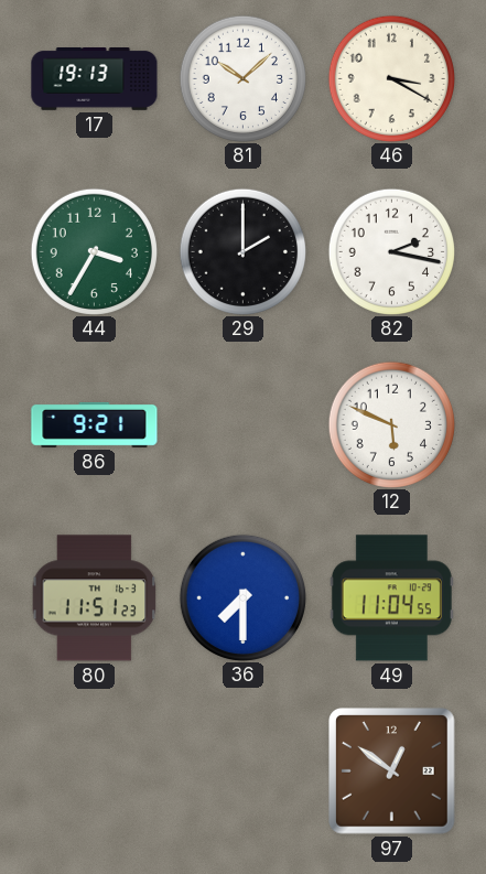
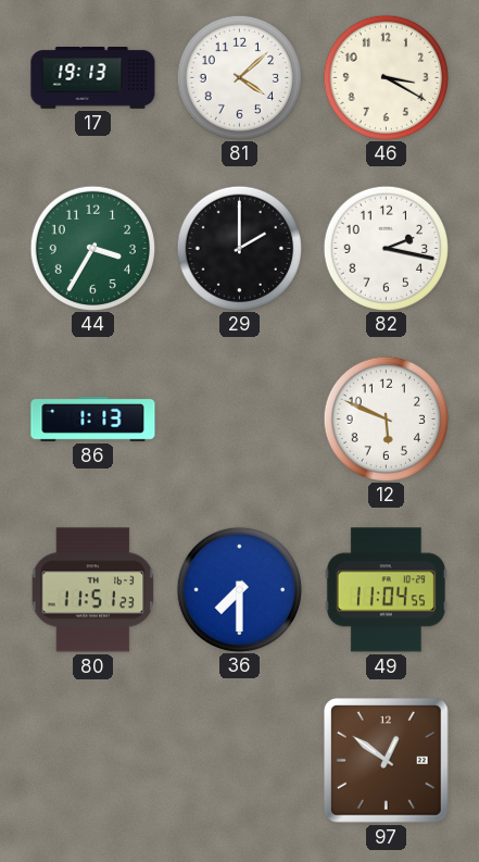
81: 10:08 -> 4:08 (239, 77)
86: 9:21 -> 1:13 (93, 418)
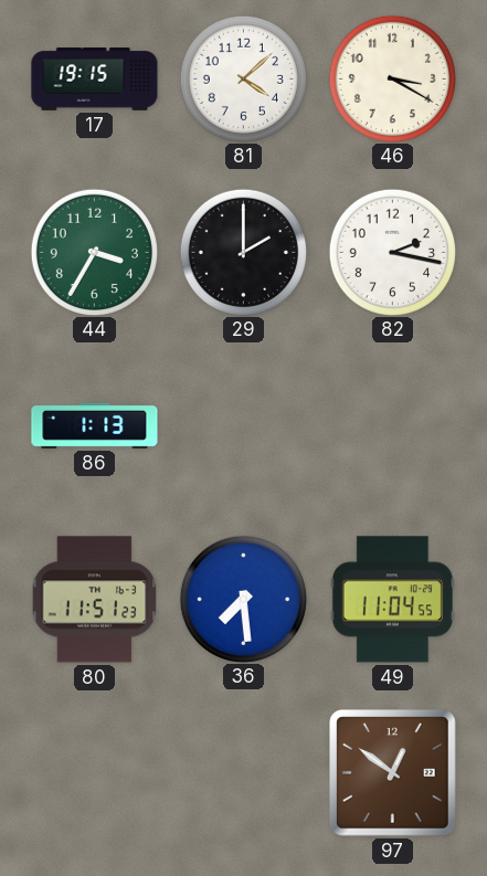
17: 19:13 -> 19:15 (95, 80)
12: 5:49 -> none (386, 418)
36: 7:30 -> 7:29 (243, 599)
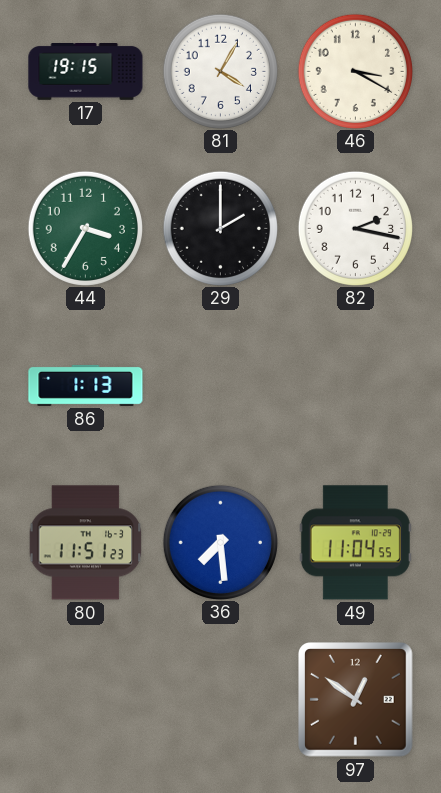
81: 4:08 -> 4:05 (220, 71)
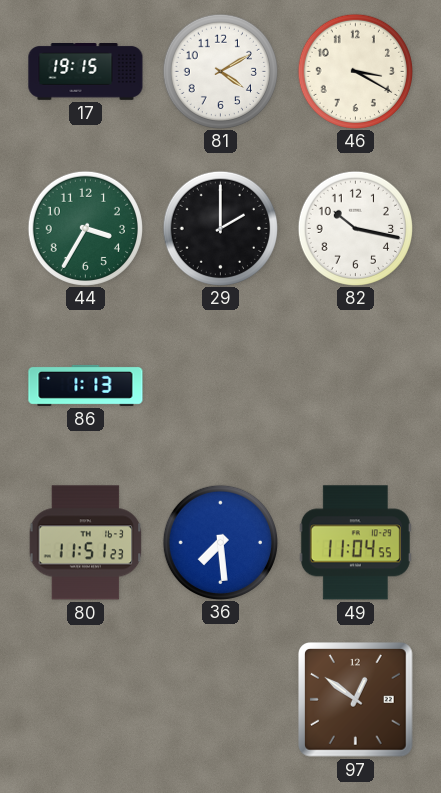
81: 4:05 -> 4:10 (220, 71)
82: 2:17 -> 10:17 (355, 228)
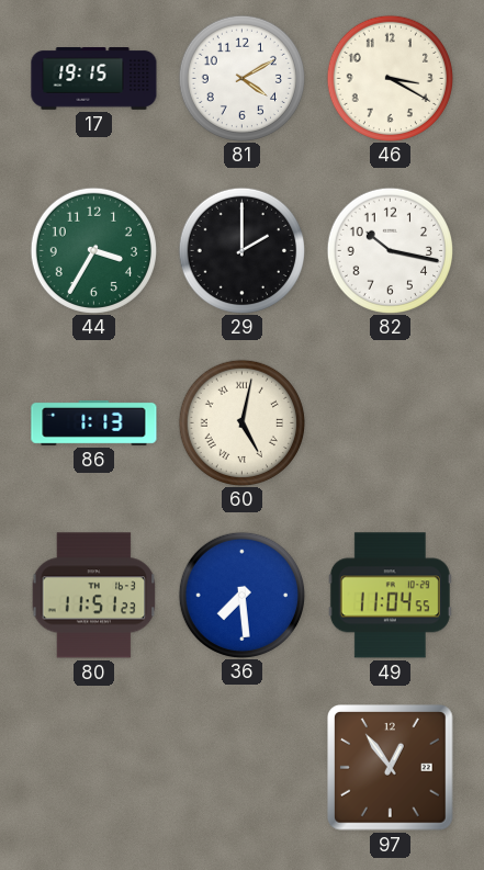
60: none -> 5:02 (241, 422)
97: 12:51 -> 12:54 (391, 768)
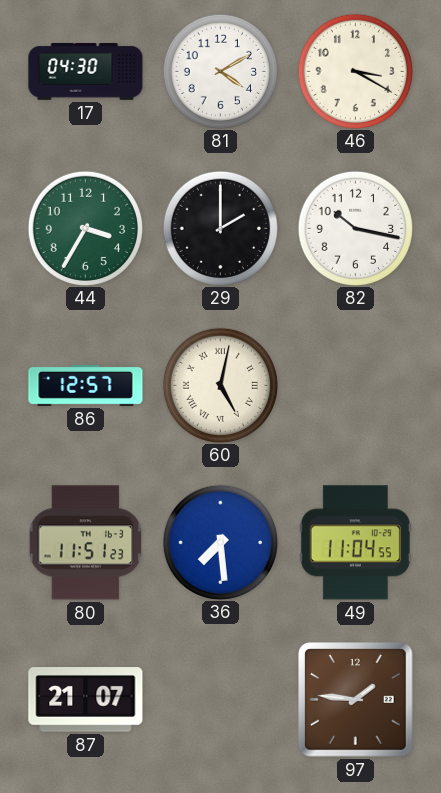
17: 19:15 -> 04:30 (86, 72)
86: 1:13 -> 12:57 (86, 385)
87: none -> 21:07 (86, 700)
97: 12:54 -> 1:46 (356, 700)
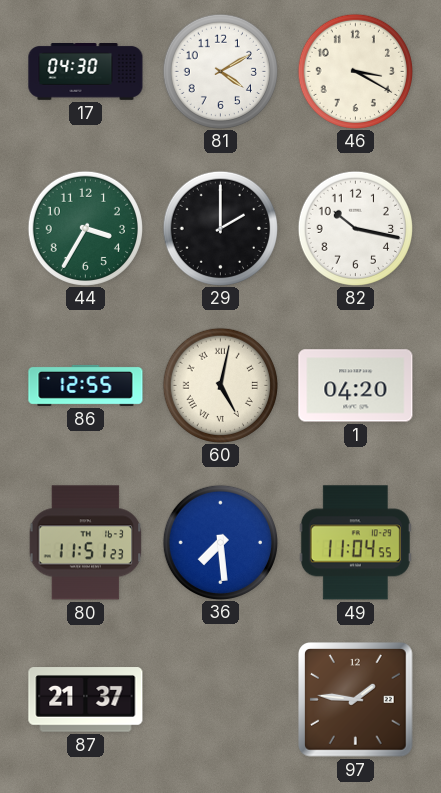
86: 12:57 -> 12:55 (86, 385)
1: none -> 04:20 (356, 386)
87: 21:07 -> 21:37 (86, 700)
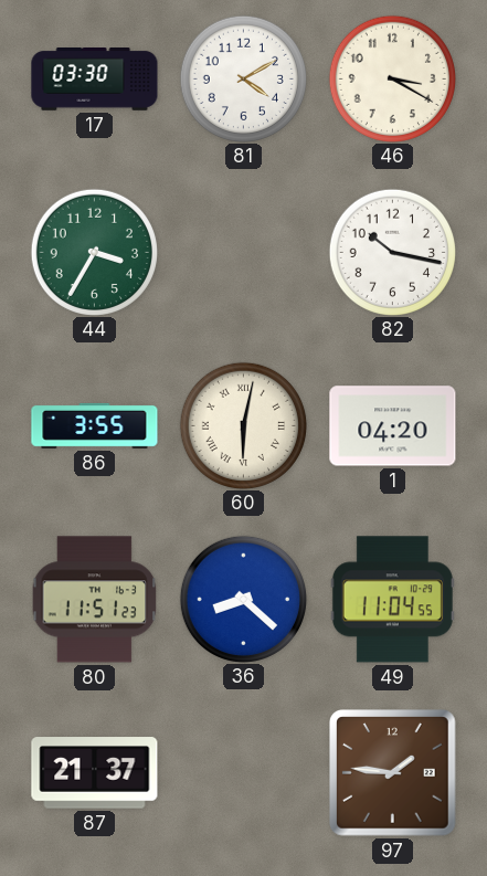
17: 04:30 -> 03:30 (95, 80)
29: 2:00 -> none (220, 228)
86: 12:55 -> 3:55 (95, 425)
60: 5:02 -> 6:02 (243, 425)
36: 7:29 -> 8:22 (243, 599)
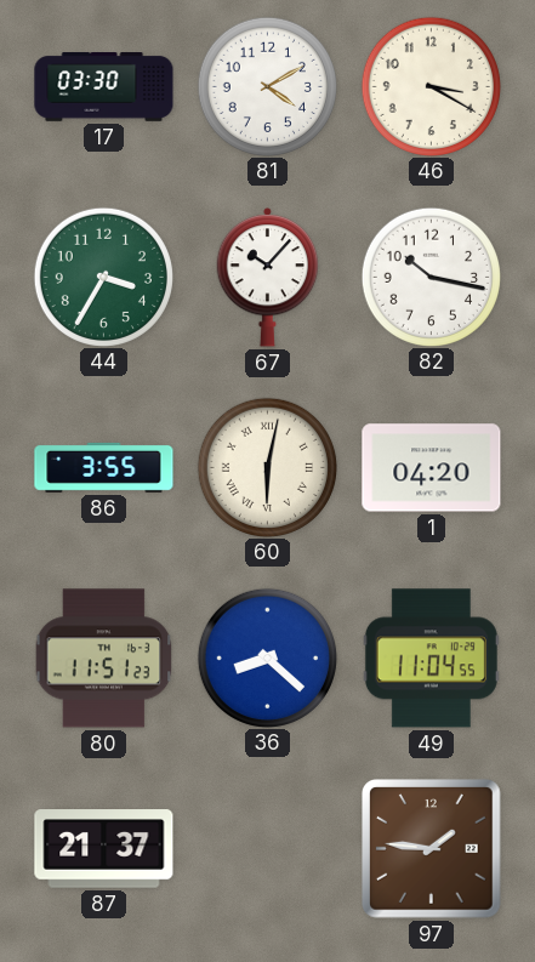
67: none -> 10:07 (268, 277)
